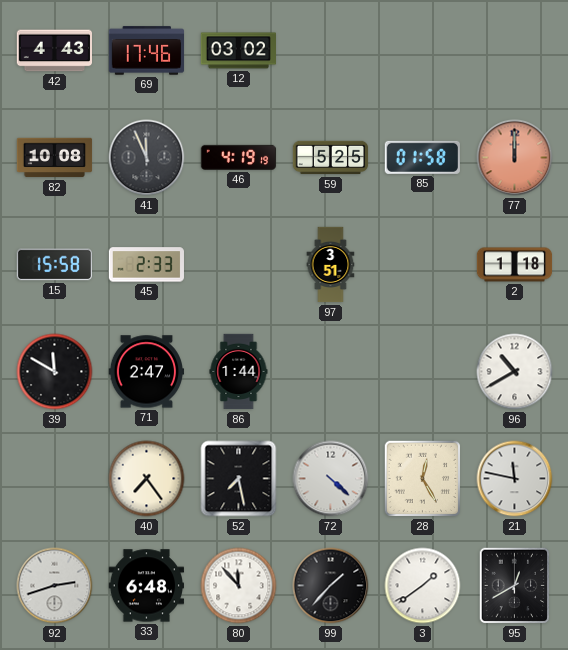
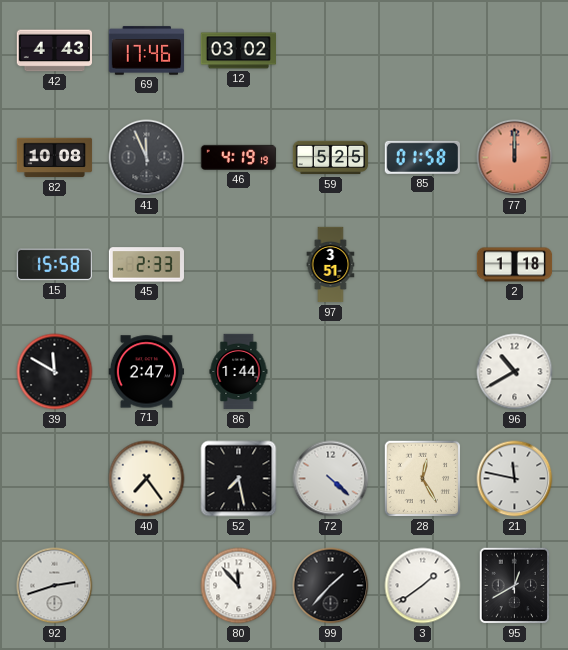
33: 6:48 -> none (147, 586)
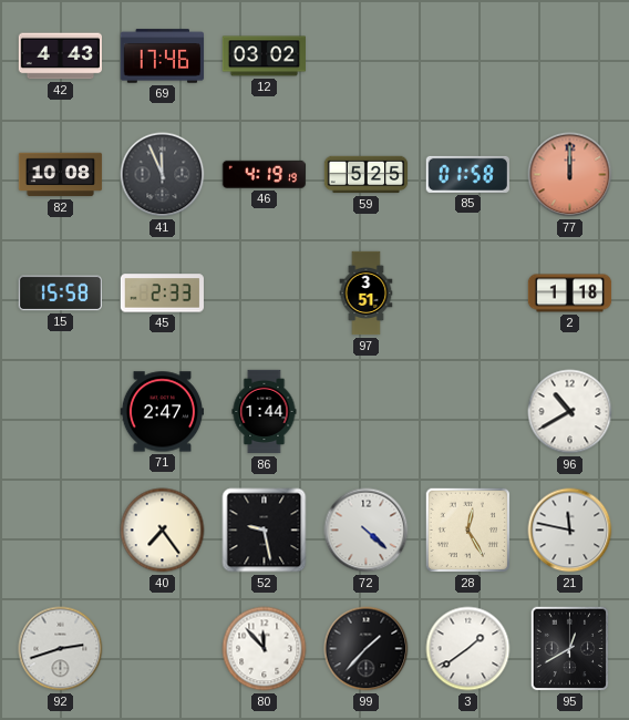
39: 11:50 -> none (55, 372)
52: 7:28 -> 9:28 (265, 531)
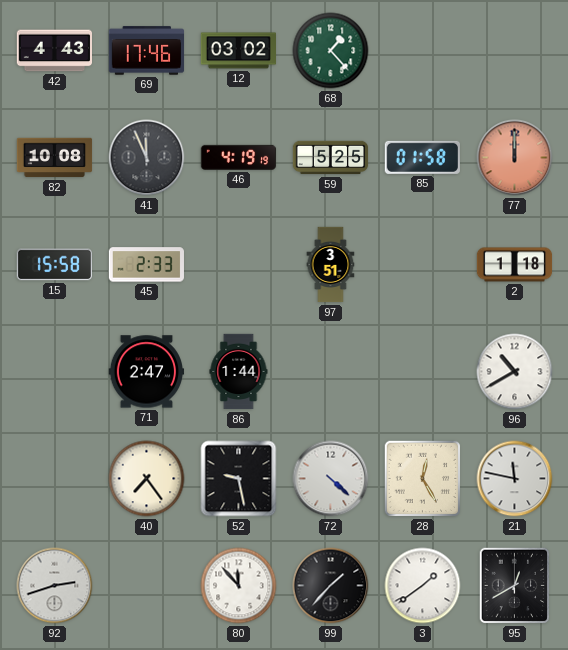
68: none -> 1:23 (331, 51)
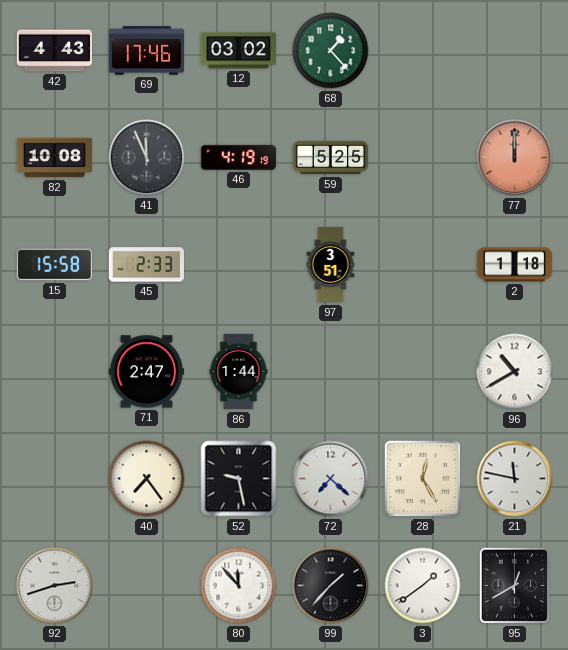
85: 01:58 -> none (422, 157)
72: 4:22 -> 7:22 (331, 479)
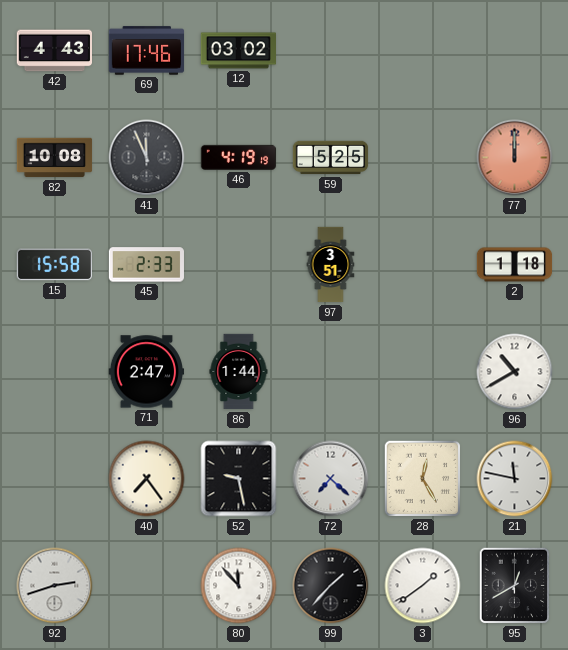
68: 1:23 -> none (331, 51)
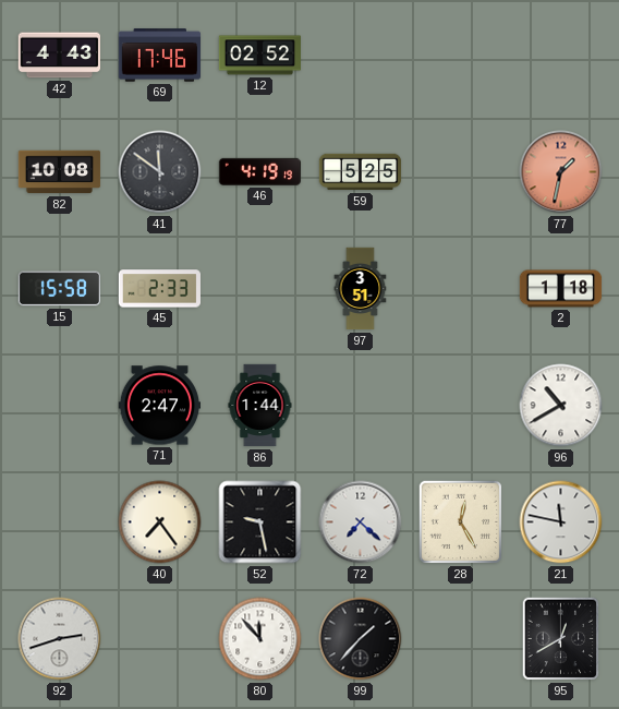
12: 03:02 -> 02:52 (259, 56)
41: 11:56 -> 11:51 (160, 172)
77: 12:00 -> 1:32 (561, 172)
3: 1:39 -> none (423, 586)
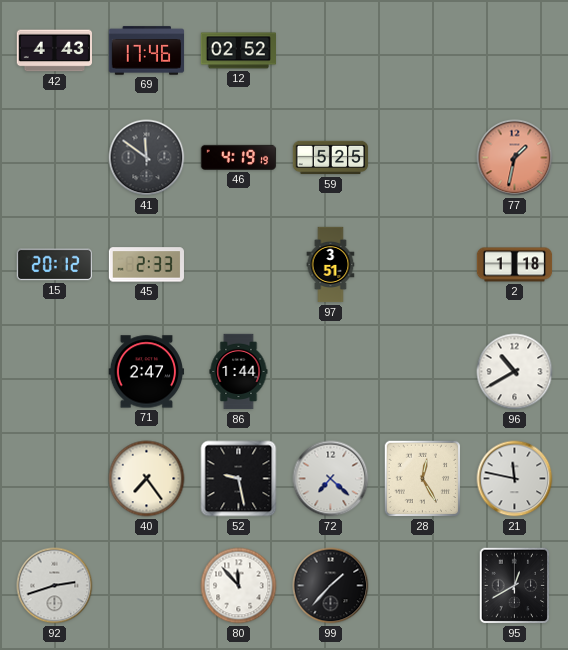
82: 10:08 -> none (60, 172)
15: 15:58 -> 20:12 (54, 265)
